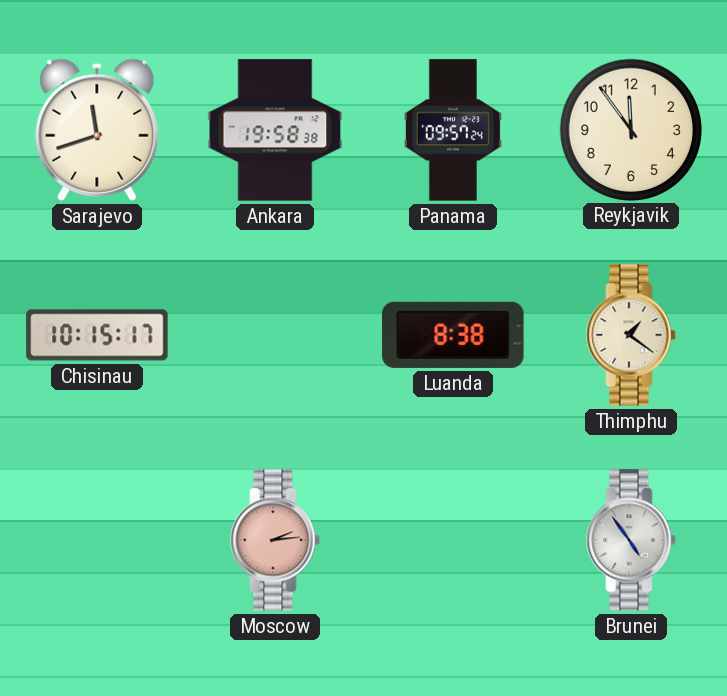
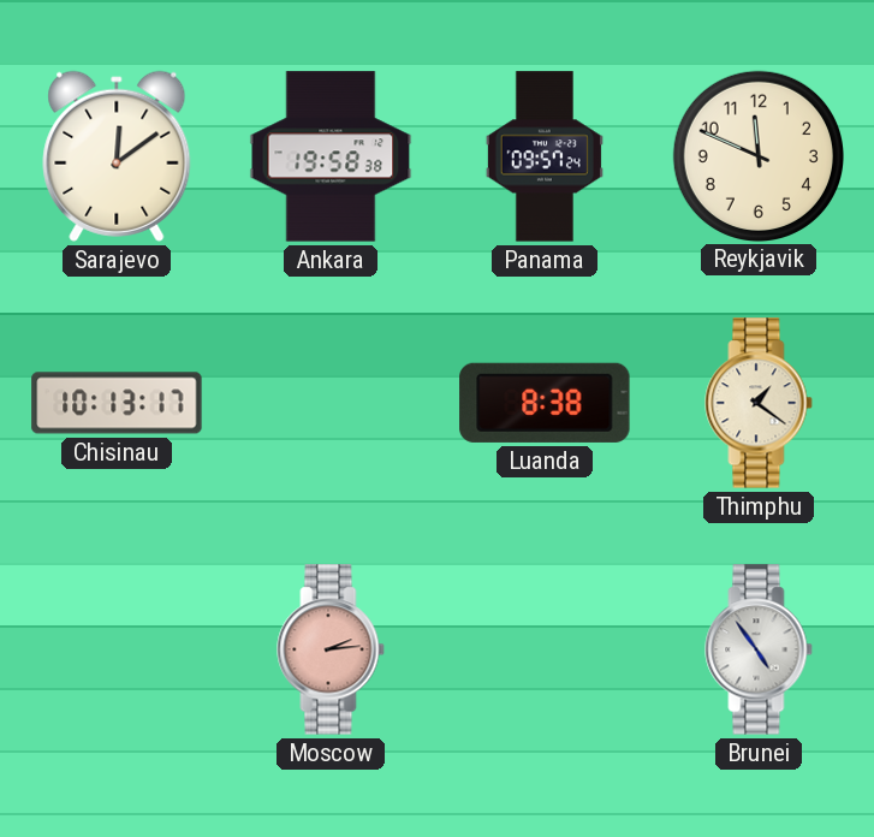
Sarajevo: 11:42 -> 12:09 (117, 156)
Reykjavik: 11:54 -> 11:49 (757, 155)
Chisinau: 10:15 -> 10:13 (117, 403)
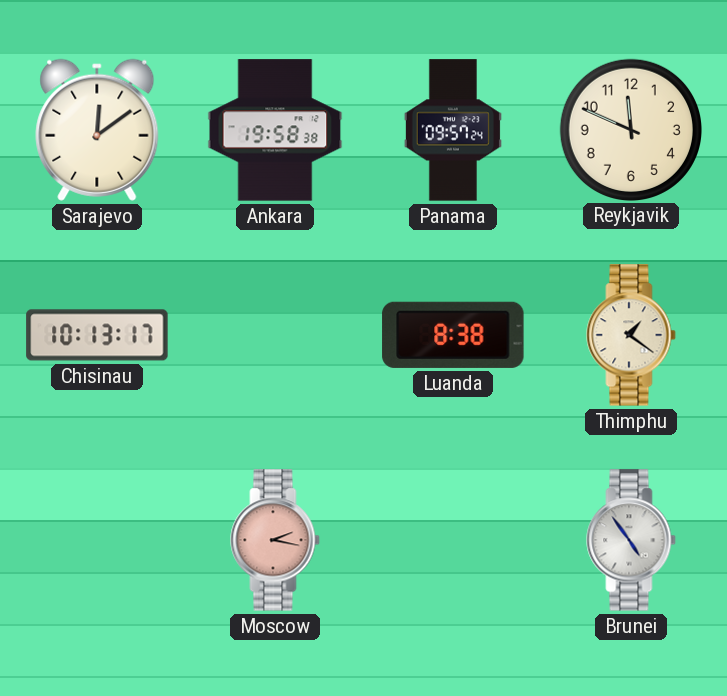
Moscow: 2:14 -> 2:17 (275, 540)
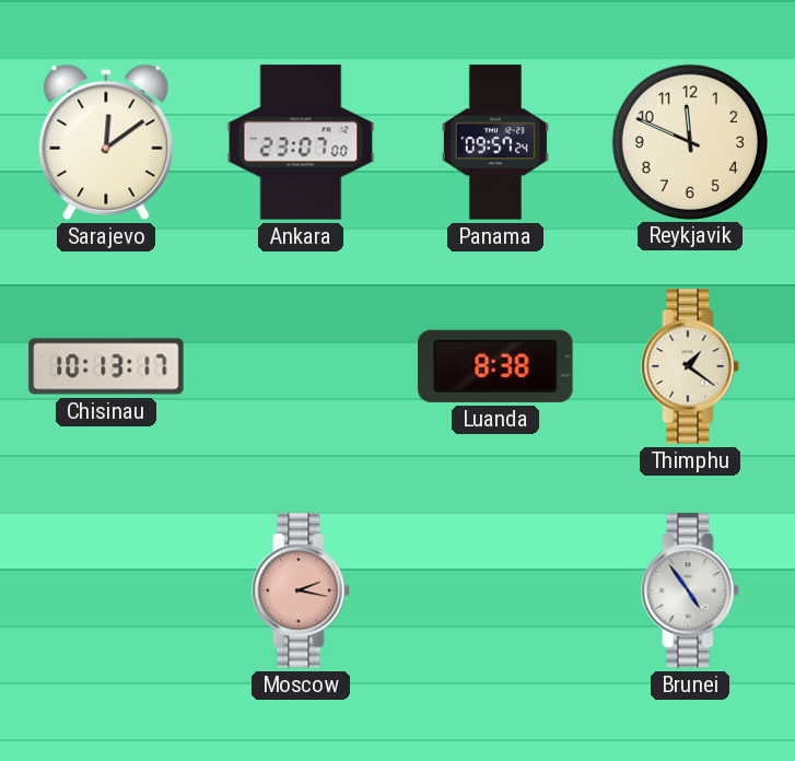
Ankara: 19:58 -> 23:07 (301, 142)
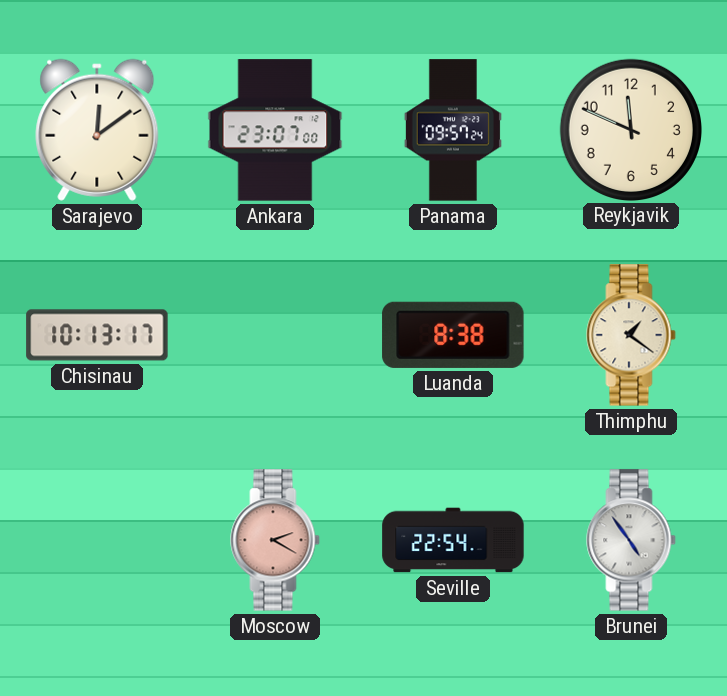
Moscow: 2:17 -> 2:20 (275, 540)
Seville: none -> 22:54 (453, 540)
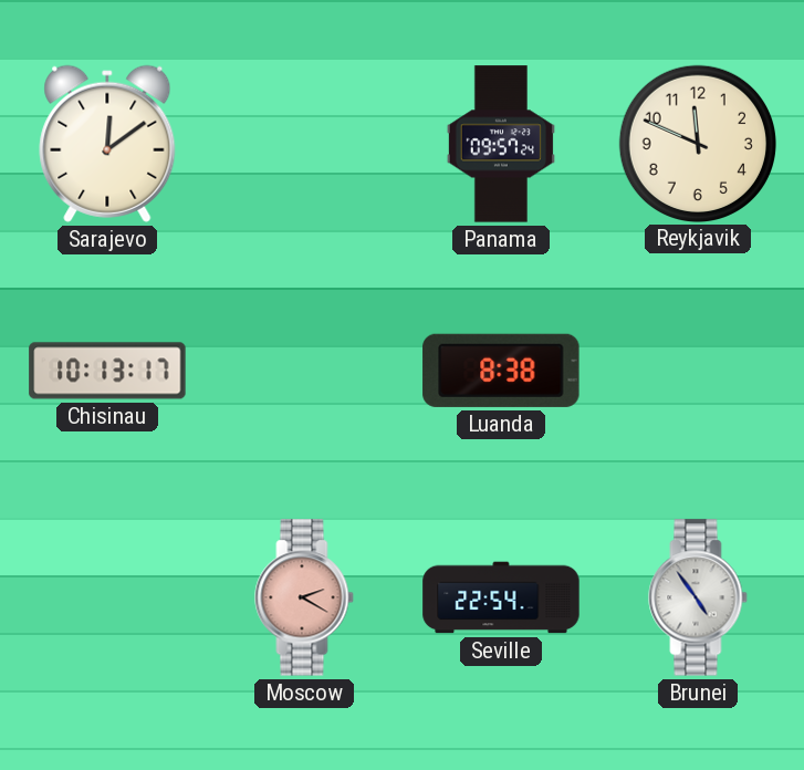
Ankara: 23:07 -> none (275, 130)
Thimphu: 1:21 -> none (631, 335)
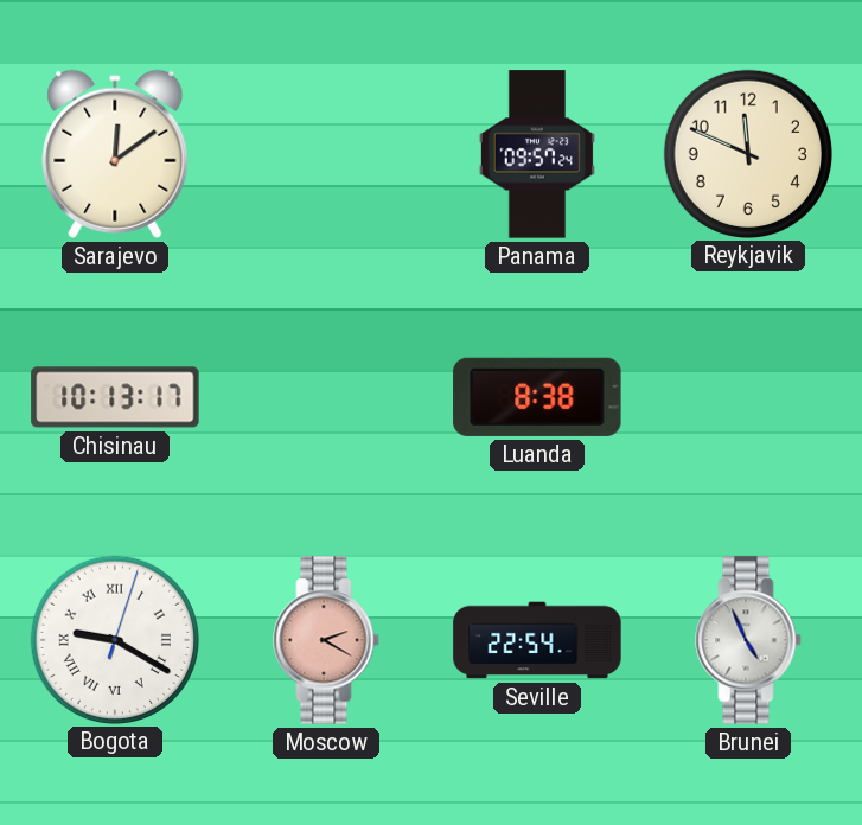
Bogota: none -> 9:20 (114, 639)
Brunei: 4:54 -> 4:56 (748, 640)
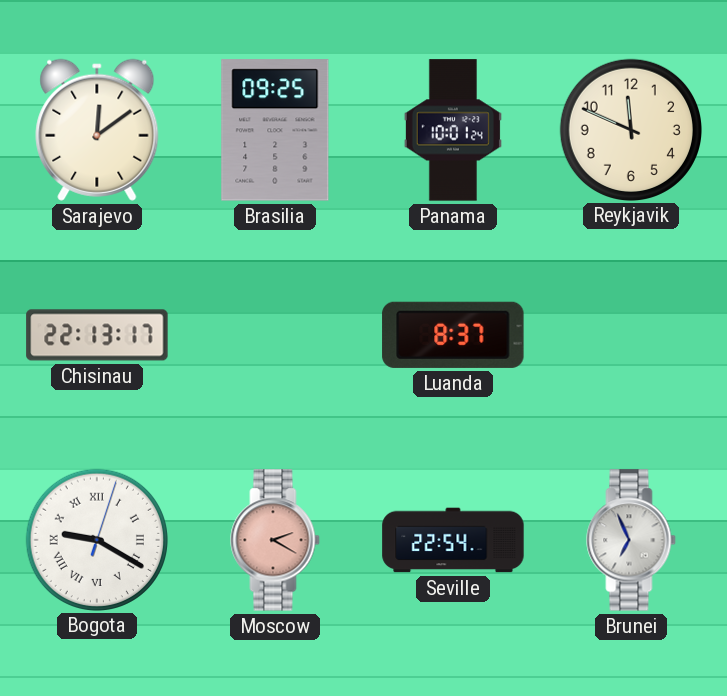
Brasilia: none -> 09:25 (275, 130)
Panama: 09:57 -> 10:01 (453, 130)
Chisinau: 10:13 -> 22:13 (97, 335)
Luanda: 8:38 -> 8:37 (453, 335)
Brunei: 4:56 -> 6:56 (631, 540)
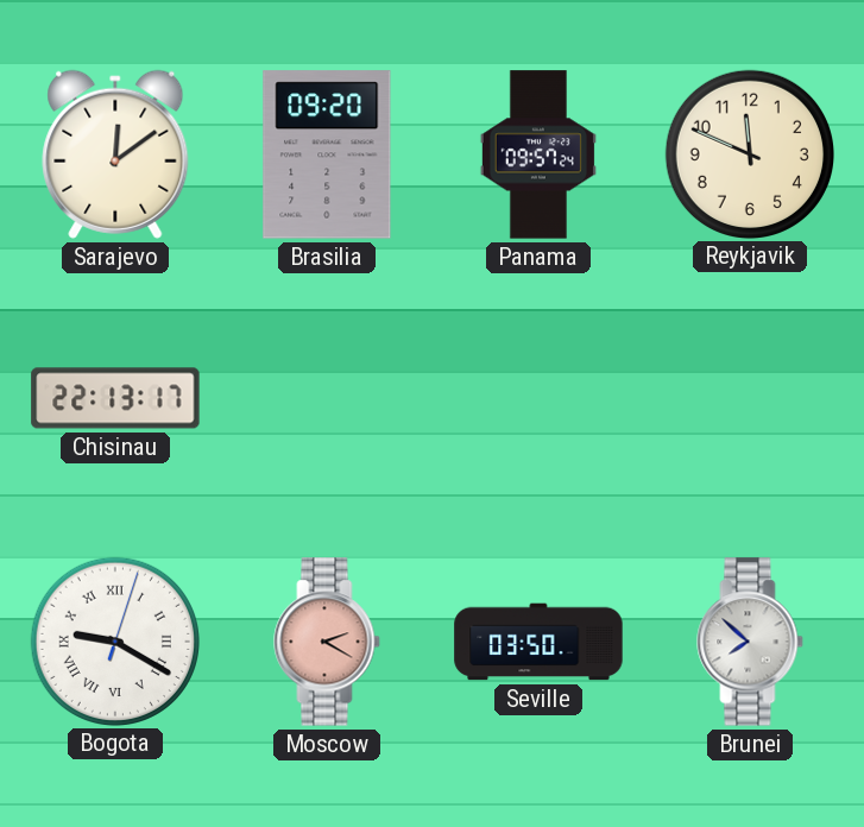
Brasilia: 09:25 -> 09:20 (327, 154)
Panama: 10:01 -> 09:57 (538, 154)
Luanda: 8:37 -> none (453, 335)
Seville: 22:54 -> 03:50 (538, 642)
Brunei: 6:56 -> 7:52 (750, 642)
